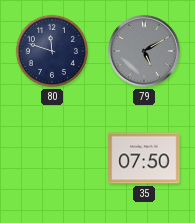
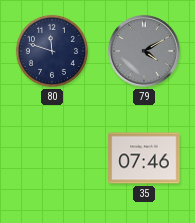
79: 5:10 -> 4:10 (144, 51)
35: 07:50 -> 07:46 (144, 158)
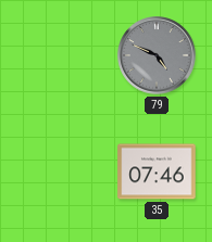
80: 11:48 -> none (52, 51)
79: 4:10 -> 4:49 (157, 55)
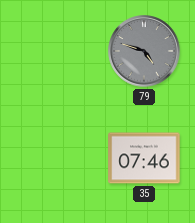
79: 4:49 -> 4:48 (144, 51)
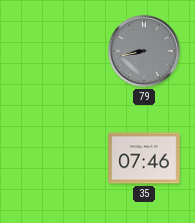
79: 4:48 -> 8:43 (144, 51)
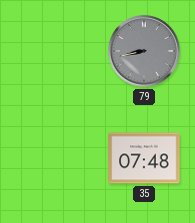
35: 07:46 -> 07:48 (144, 158)
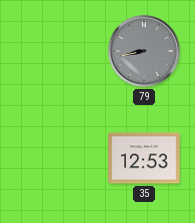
35: 07:48 -> 12:53 (144, 158)
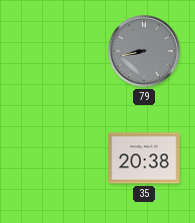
35: 12:53 -> 20:38 (144, 158)
